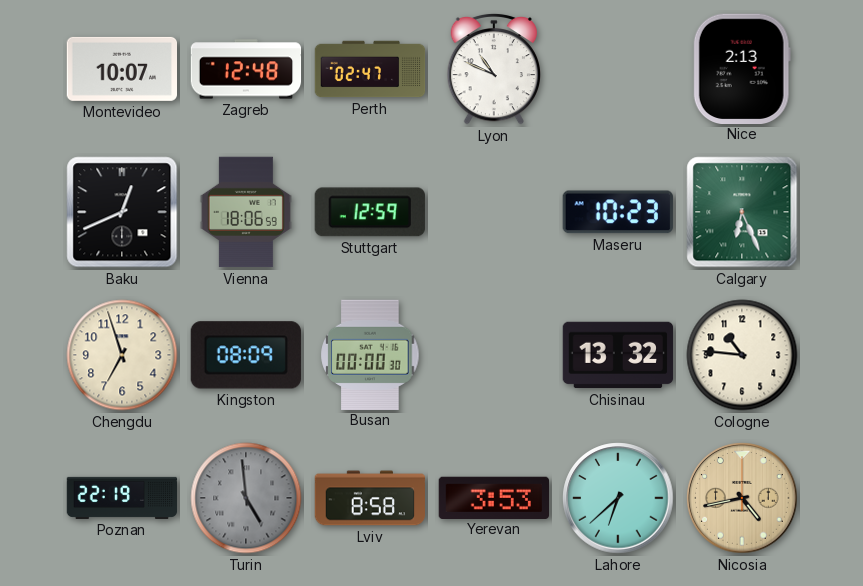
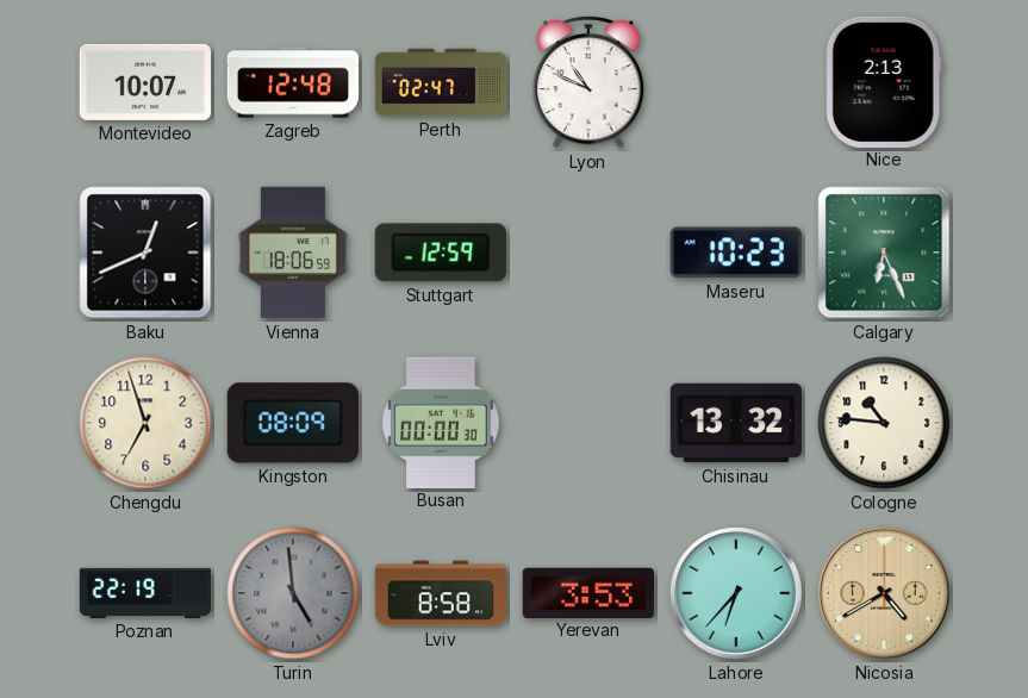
Lahore: 6:38 -> 6:37 (736, 593)
Nicosia: 4:43 -> 4:40 (884, 593)
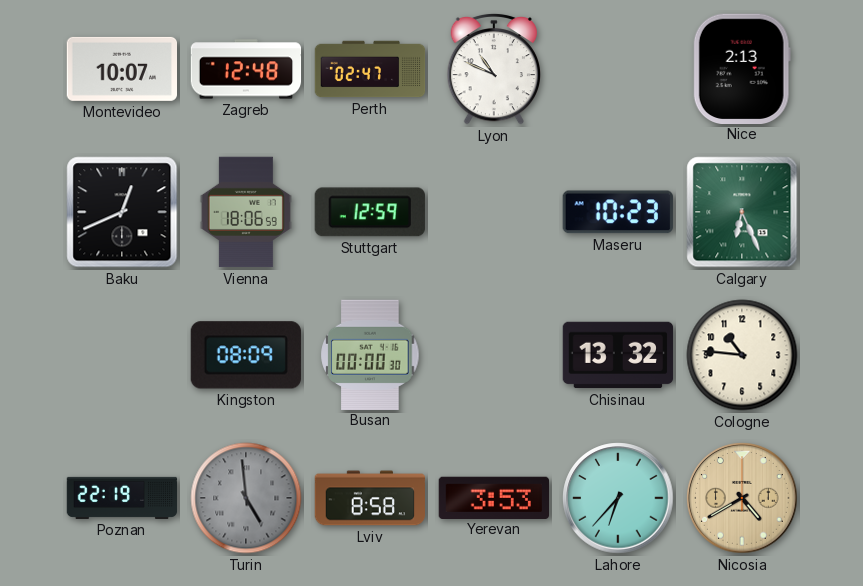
Chengdu: 6:57 -> none (145, 423)
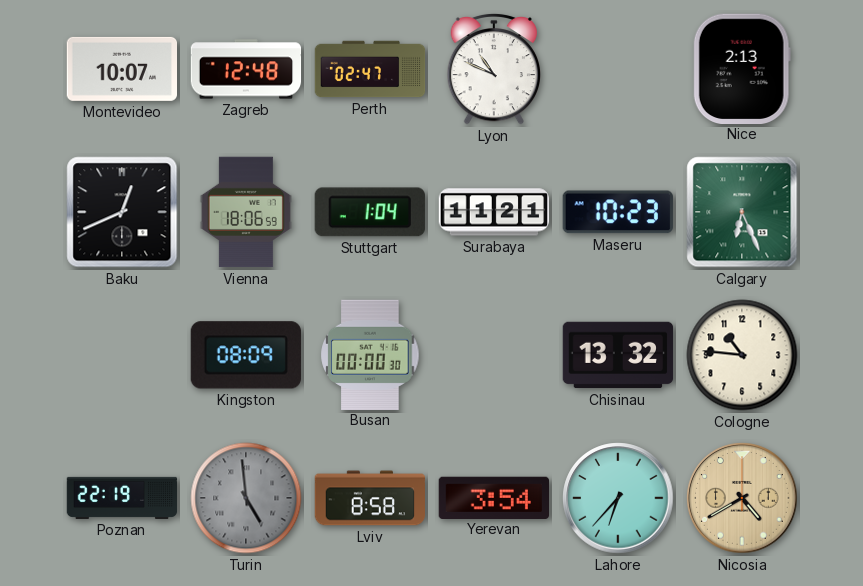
Stuttgart: 12:59 -> 1:04 (370, 212)
Surabaya: none -> 11:21 (494, 212)
Yerevan: 3:53 -> 3:54 (493, 497)
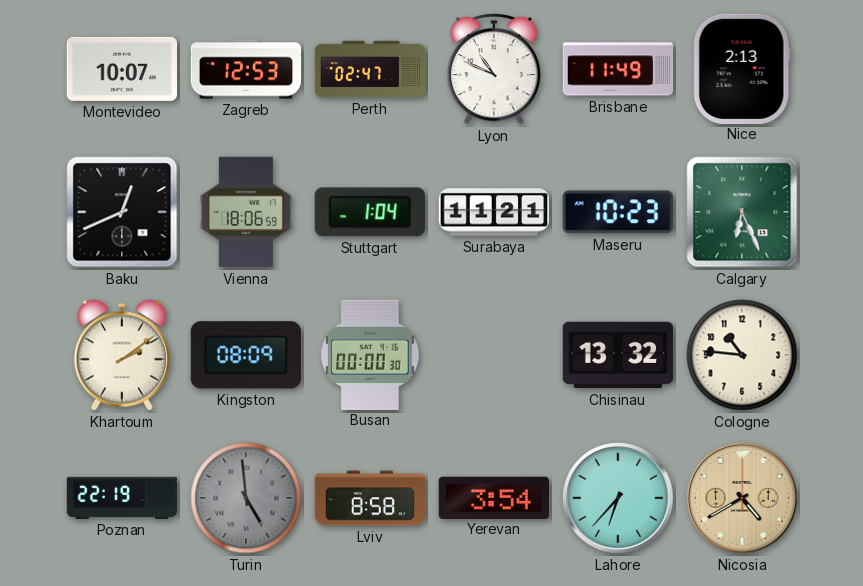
Zagreb: 12:48 -> 12:53 (246, 69)
Brisbane: none -> 11:49 (618, 69)
Khartoum: none -> 2:09 (121, 355)
